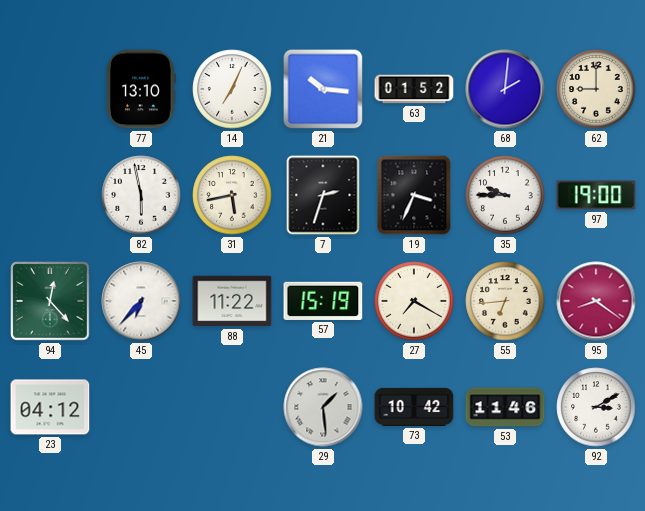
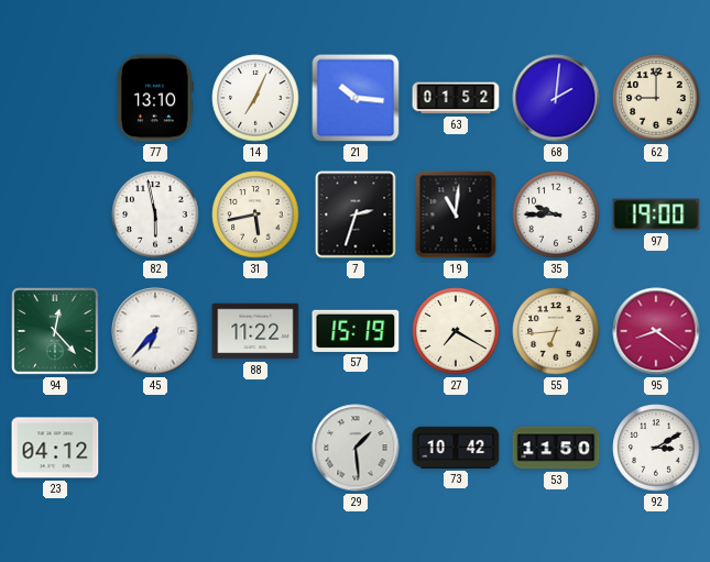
19: 3:34 -> 11:01 (456, 214)
53: 11:46 -> 11:50 (556, 448)
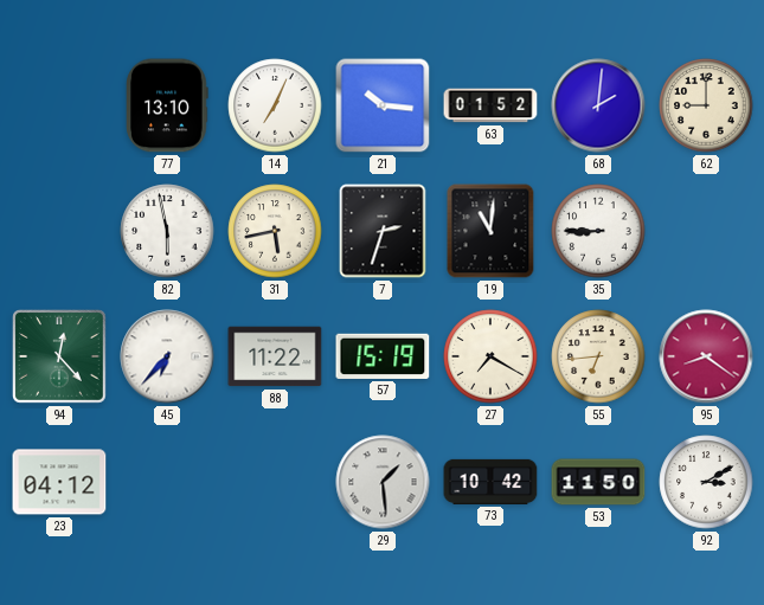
35: 9:45 -> 8:45 (598, 231)
97: 19:00 -> none (656, 214)
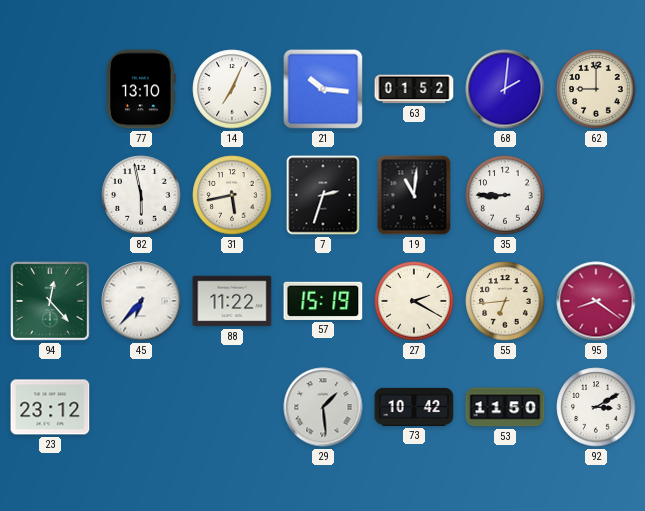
27: 7:20 -> 2:20 (414, 301)
23: 04:12 -> 23:12 (50, 407)
